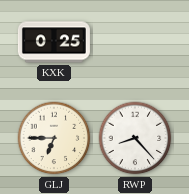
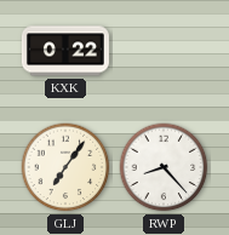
KXK: 0:25 -> 0:22 (65, 51)
GLJ: 6:45 -> 7:06 (65, 167)
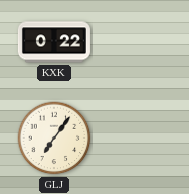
RWP: 8:23 -> none (164, 167)
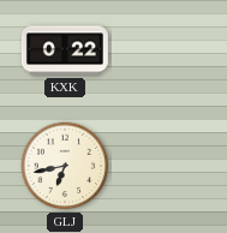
GLJ: 7:06 -> 6:43 (65, 166)
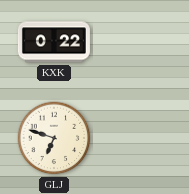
GLJ: 6:43 -> 6:48 (54, 138)
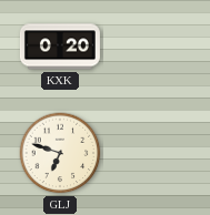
KXK: 0:22 -> 0:20 (60, 47)
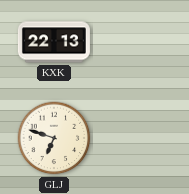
KXK: 0:20 -> 22:13 (54, 42)
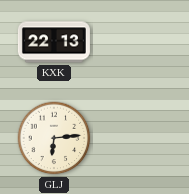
GLJ: 6:48 -> 6:14 (54, 138)
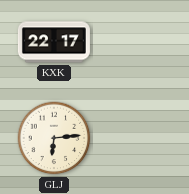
KXK: 22:13 -> 22:17 (54, 42)
